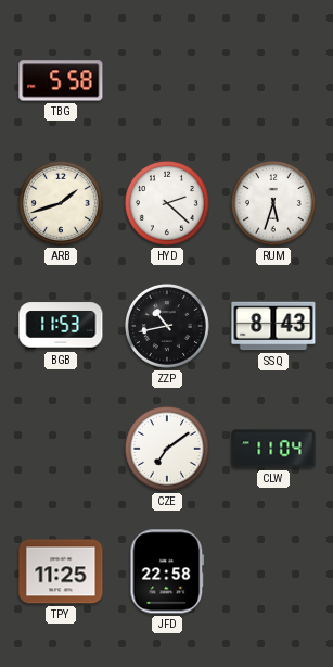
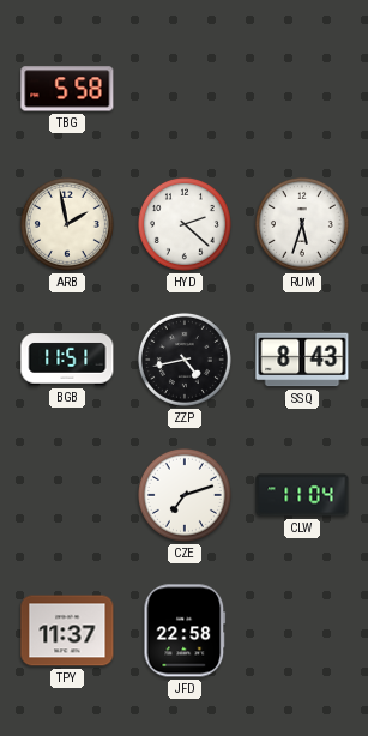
ARB: 1:42 -> 1:58 (67, 224)
BGB: 11:53 -> 11:51 (67, 360)
ZZP: 10:43 -> 4:43 (185, 360)
CZE: 7:09 -> 7:12 (185, 495)
TPY: 11:25 -> 11:37 (67, 631)
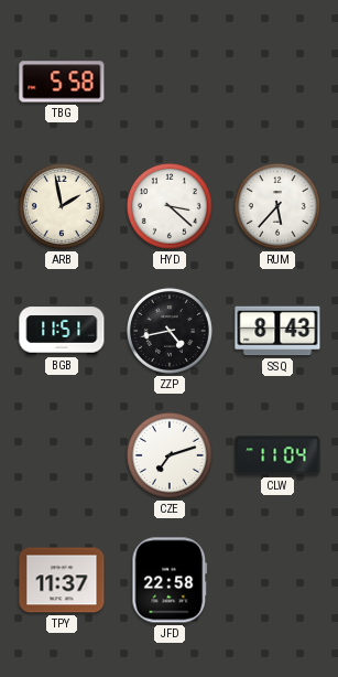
HYD: 2:22 -> 3:22 (170, 206)
RUM: 5:33 -> 5:37 (277, 206)
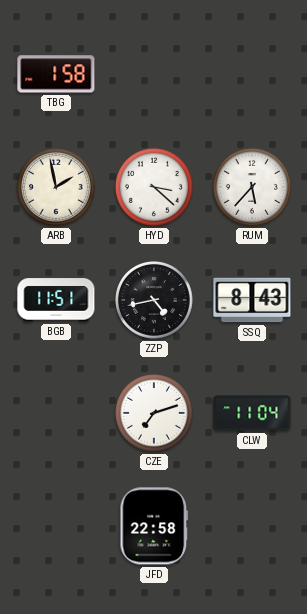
TBG: 5:58 -> 1:58 (56, 74)
TPY: 11:37 -> none (62, 580)
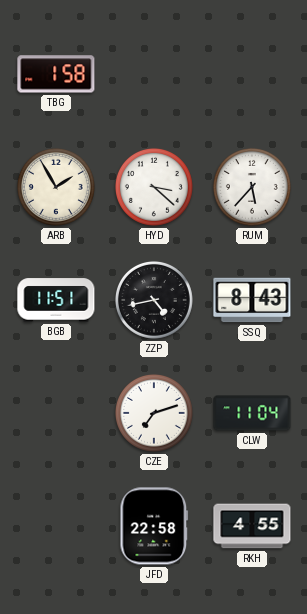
ARB: 1:58 -> 1:55 (56, 187)
RKH: none -> 4:55 (252, 526)
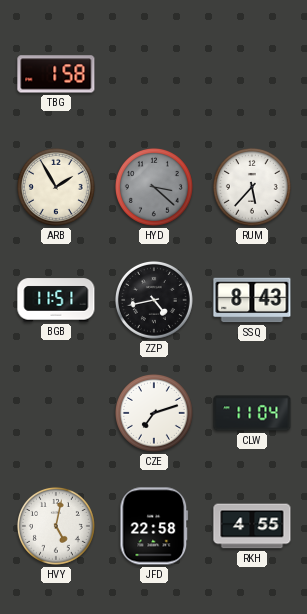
HYD dial: white -> grey (154, 187)
HVY: none -> 5:02 (56, 526)
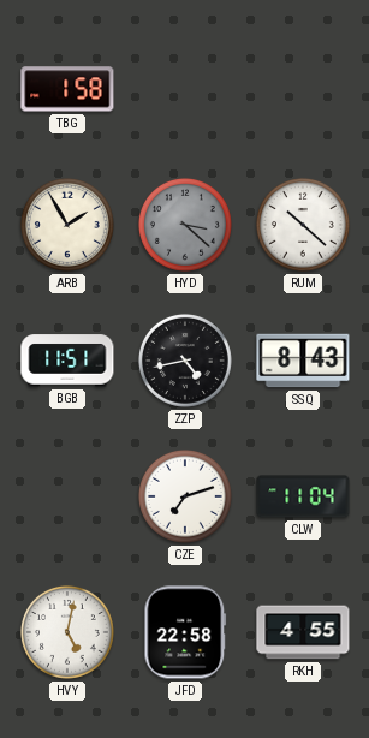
RUM: 5:37 -> 10:22 (303, 225)
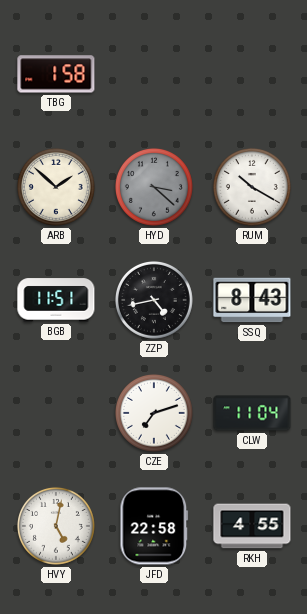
ARB: 1:55 -> 1:52 (56, 187)
RUM: 10:22 -> 10:20 (252, 187)
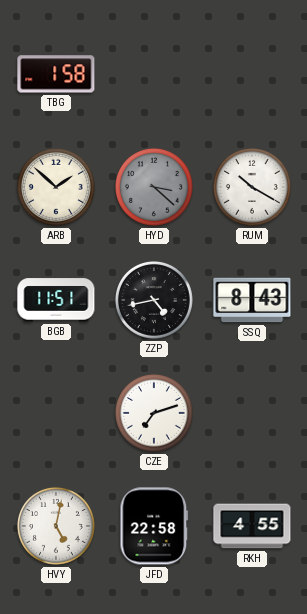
CLW: 11:04 -> none (252, 413)
